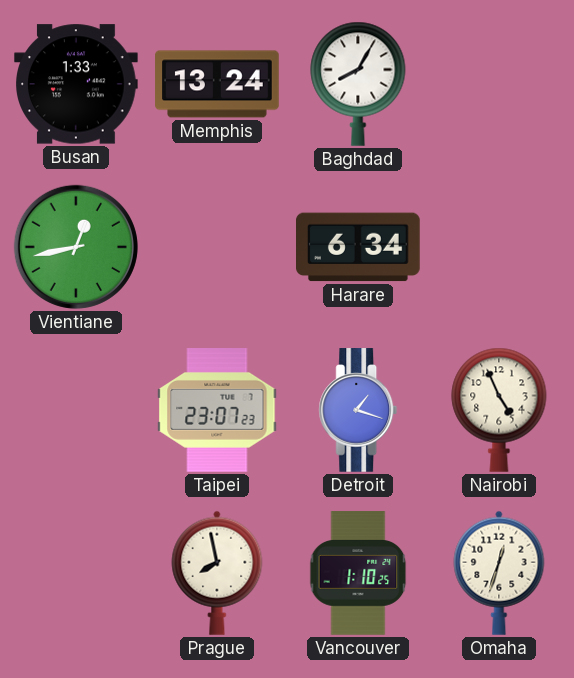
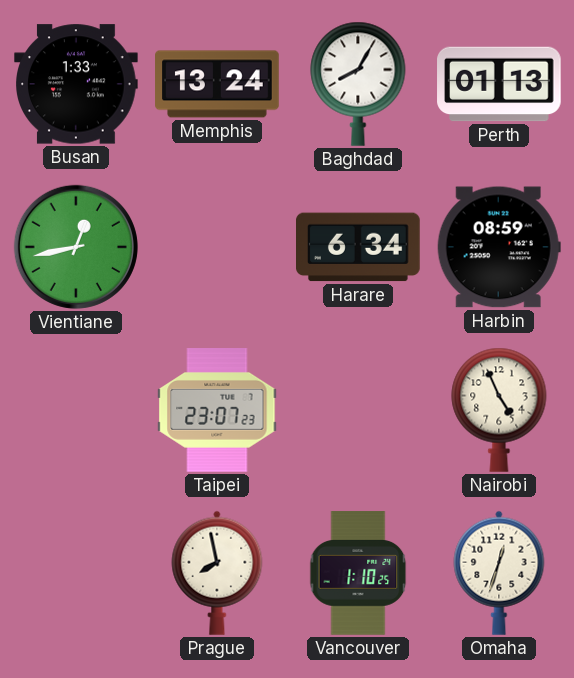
Perth: none -> 01:13 (499, 84)
Harbin: none -> 08:59 (499, 247)
Detroit: 1:18 -> none (358, 410)
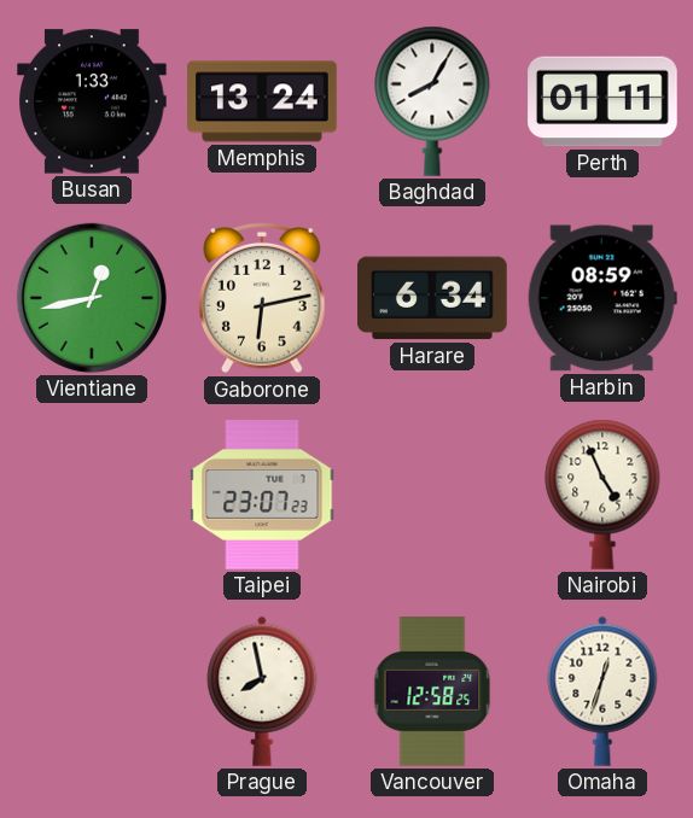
Perth: 01:13 -> 01:11 (602, 101)
Gaborone: none -> 6:13 (263, 298)
Vancouver: 1:10 -> 12:58 (432, 691)
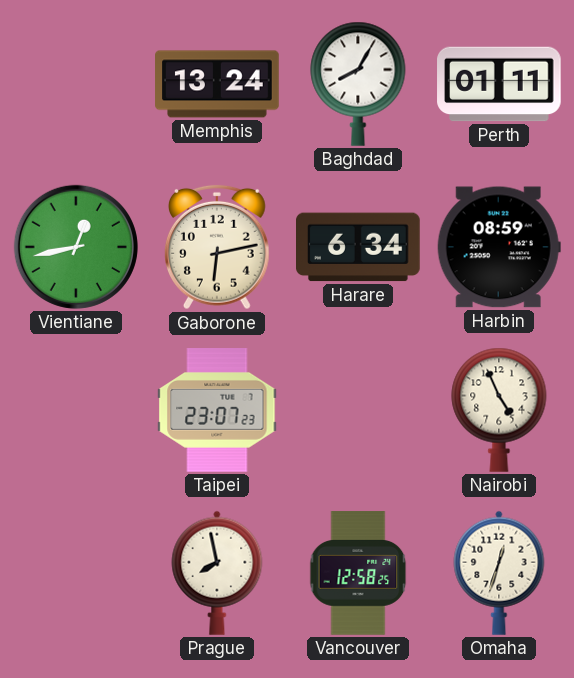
Busan: 1:33 -> none (92, 101)
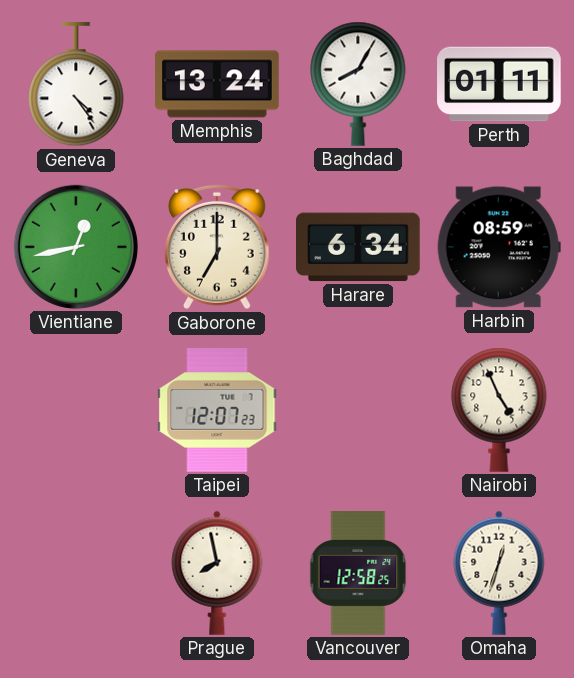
Geneva: none -> 4:24 (76, 85)
Gaborone: 6:13 -> 7:00 (218, 247)
Taipei: 23:07 -> 12:07 (217, 410)
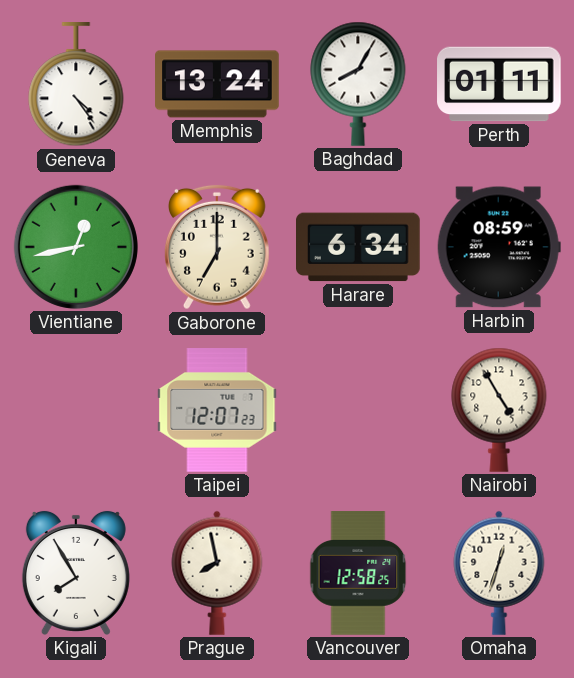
Nairobi: 4:56 -> 4:55 (499, 410)
Kigali: none -> 7:55 (76, 573)
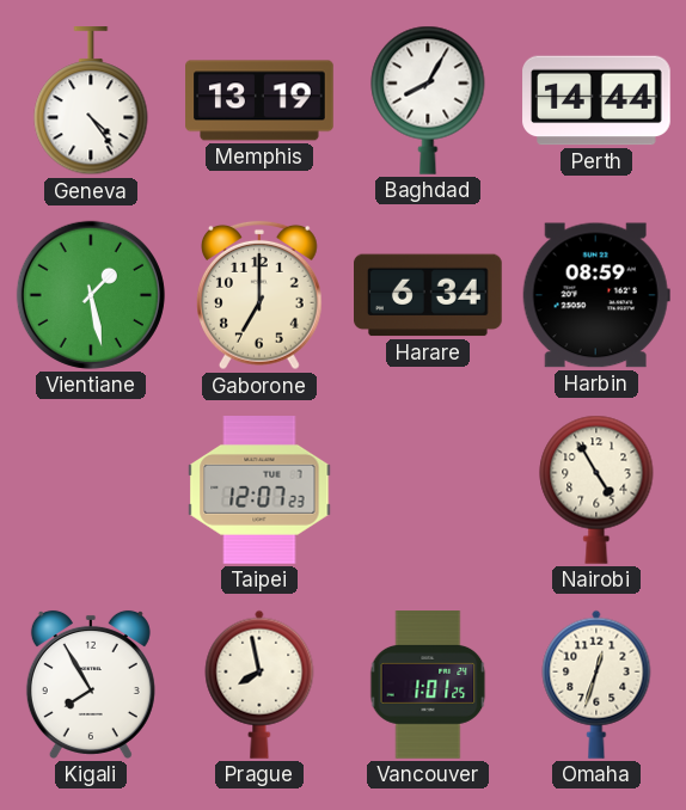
Memphis: 13:24 -> 13:19 (259, 100)
Perth: 01:11 -> 14:44 (596, 100)
Vientiane: 12:43 -> 1:28 (91, 295)
Vancouver: 12:58 -> 1:01 (428, 685)
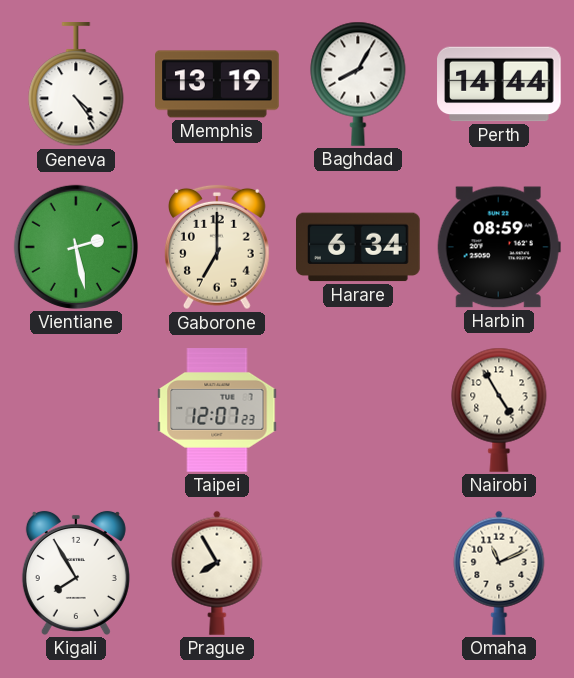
Vientiane: 1:28 -> 2:28 (76, 247)
Prague: 7:58 -> 7:55 (217, 573)
Vancouver: 1:01 -> none (428, 685)
Omaha: 12:33 -> 11:11 (499, 573)
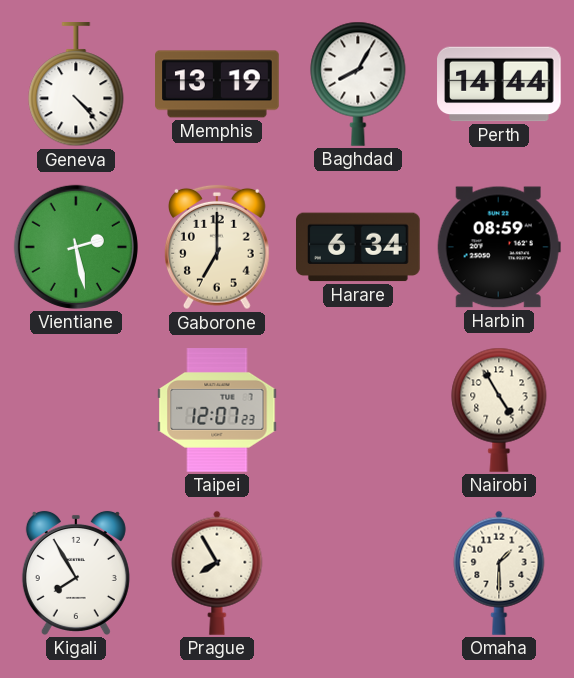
Geneva: 4:24 -> 4:23 (76, 85)
Omaha: 11:11 -> 1:30 (499, 573)
